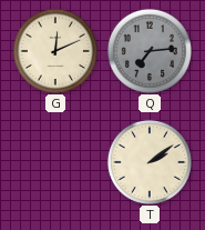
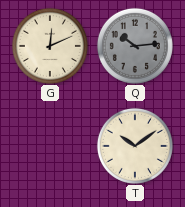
Q: 7:14 -> 10:14 (135, 46)
T: 2:09 -> 10:09 (135, 146)
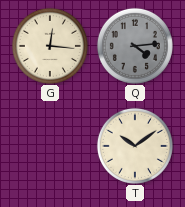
G: 12:11 -> 12:16 (50, 46)
Q: 10:14 -> 4:14 (135, 46)
